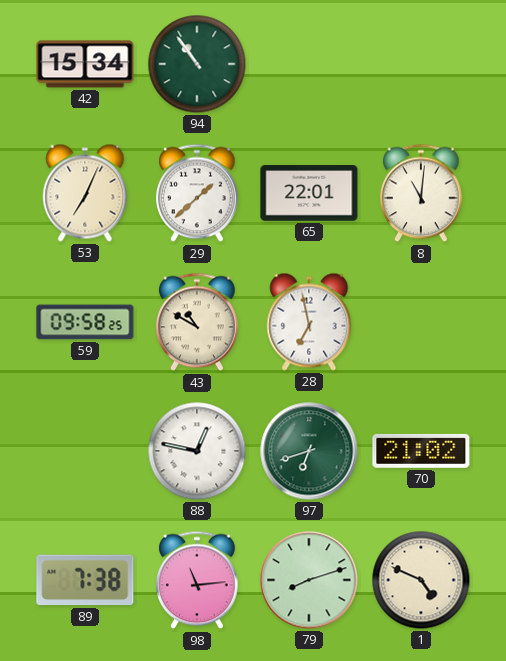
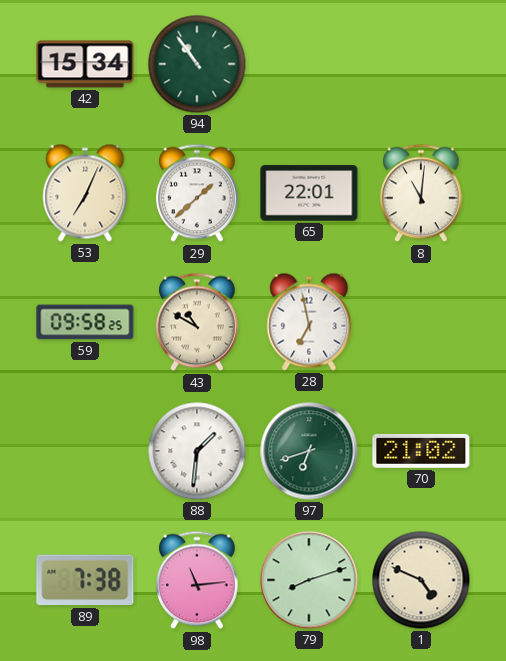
88: 12:47 -> 1:31 (197, 451)
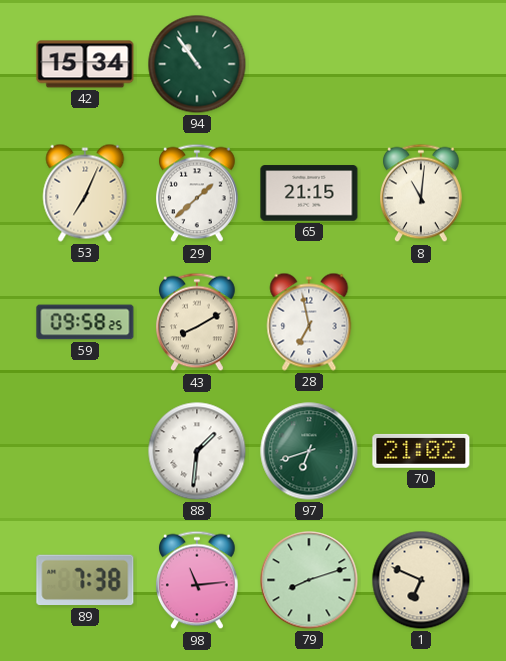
65: 22:01 -> 21:15 (309, 193)
43: 10:50 -> 8:10 (198, 322)
1: 4:49 -> 6:49 (421, 580)
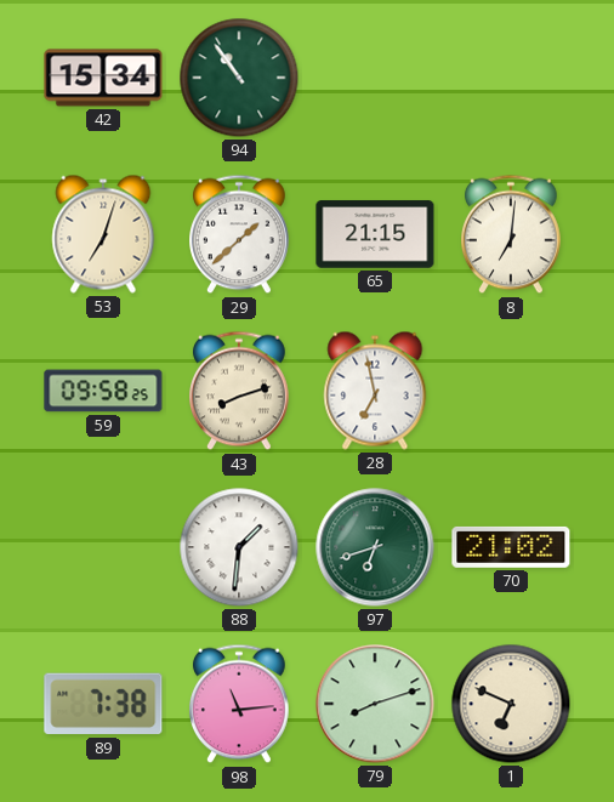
53: 7:04 -> 7:03 (103, 234)
8: 11:01 -> 7:01 (512, 234)
43: 8:10 -> 8:12 (240, 391)
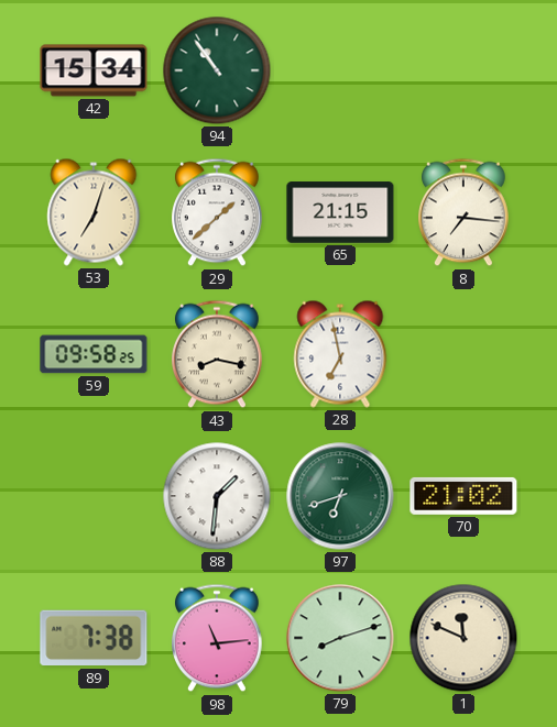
8: 7:01 -> 7:16 (465, 212)
43: 8:12 -> 8:17 (218, 354)
1: 6:49 -> 11:49 (463, 638)
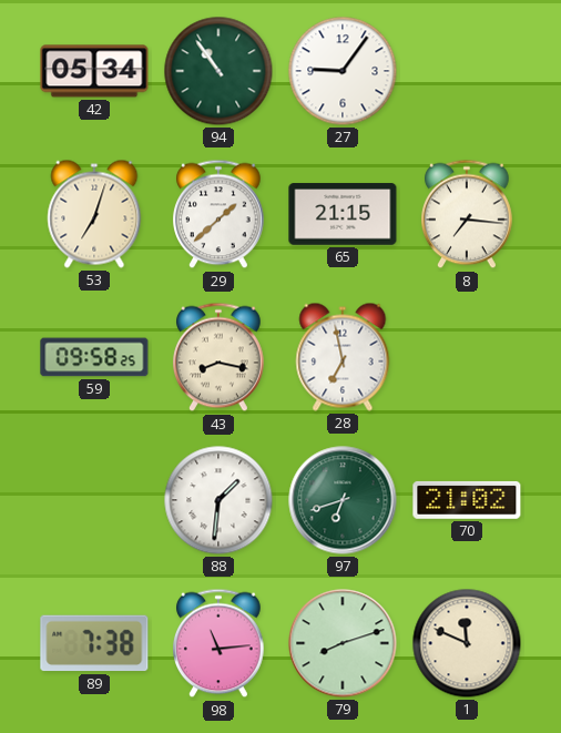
42: 15:34 -> 05:34 (94, 71)
27: none -> 9:06 (343, 71)
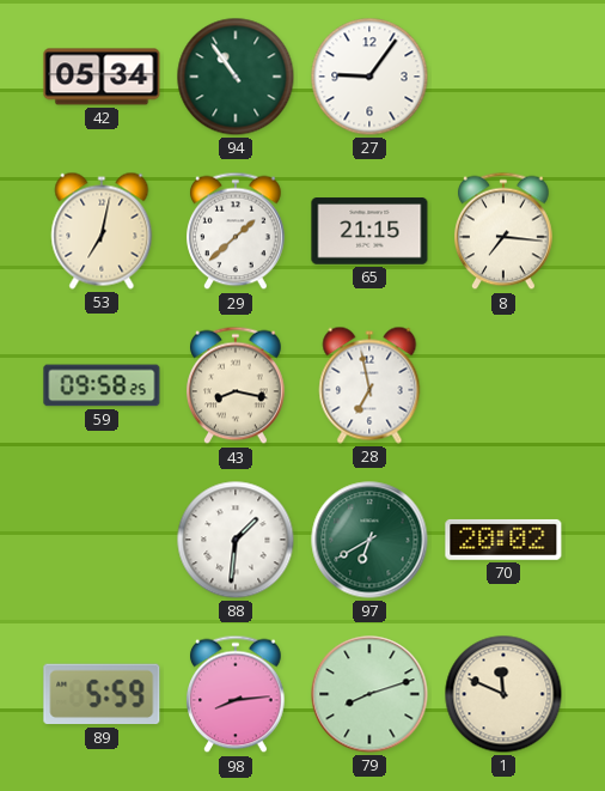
53: 7:03 -> 7:02 (102, 231)
97: 6:42 -> 6:40 (369, 540)
70: 21:02 -> 20:02 (503, 540)
89: 7:38 -> 5:59 (102, 694)
98: 11:14 -> 8:14 (237, 694)
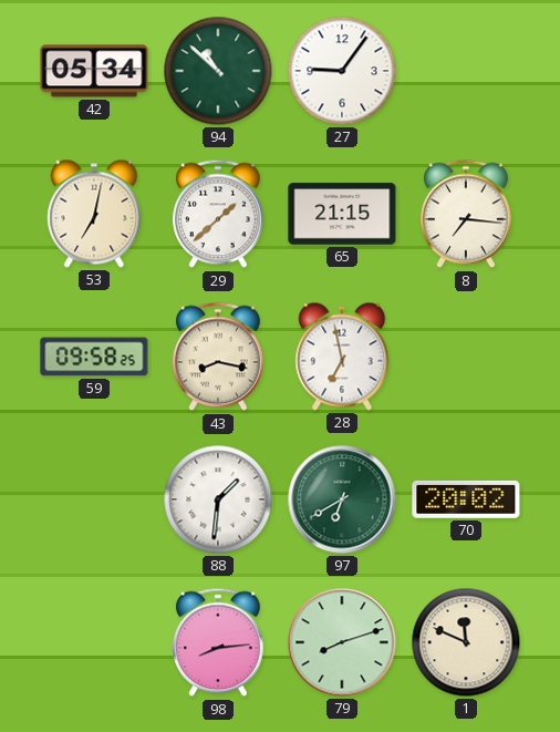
94: 10:54 -> 10:52 (218, 71)
89: 5:59 -> none (102, 694)
